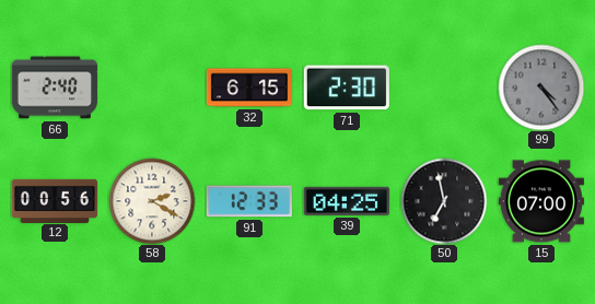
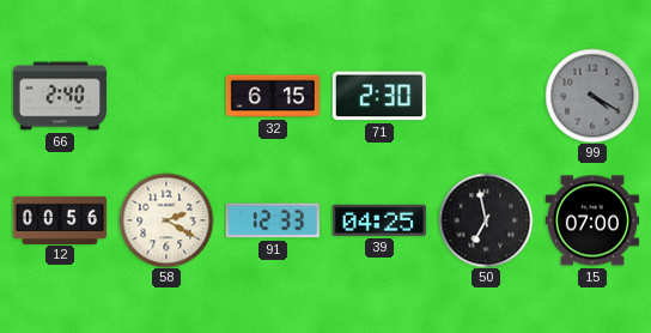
99: 4:24 -> 4:20 (592, 96)
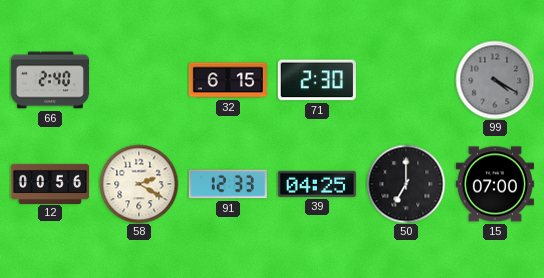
50: 6:58 -> 7:00 (406, 184)
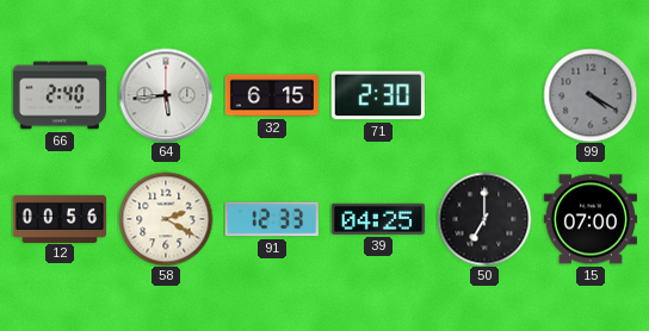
64: none -> 5:44 (166, 95)
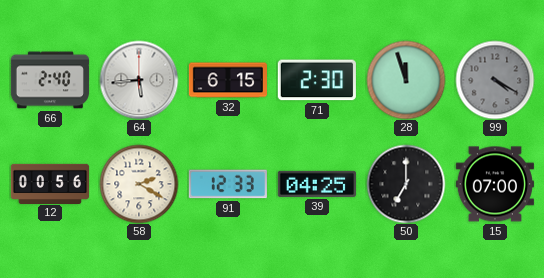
28: none -> 11:57 (406, 80)
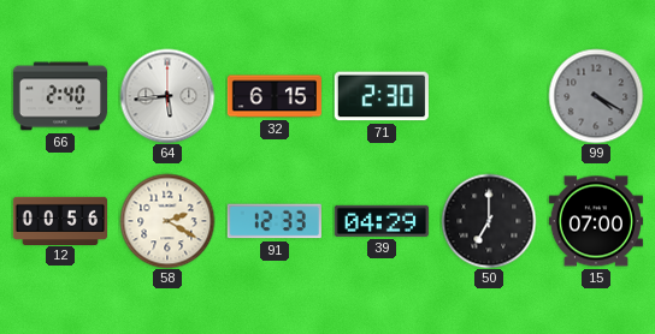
28: 11:57 -> none (406, 80)
39: 04:25 -> 04:29 (382, 221)
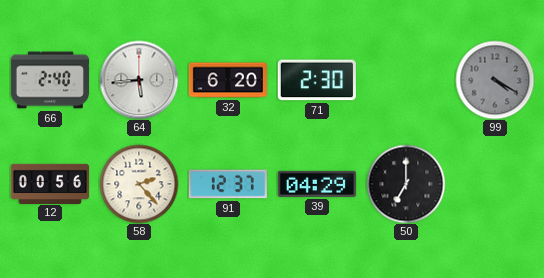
32: 6:15 -> 6:20 (228, 80)
58: 2:20 -> 2:23 (139, 184)
91: 12:33 -> 12:37 (228, 184)
15: 07:00 -> none (596, 221)
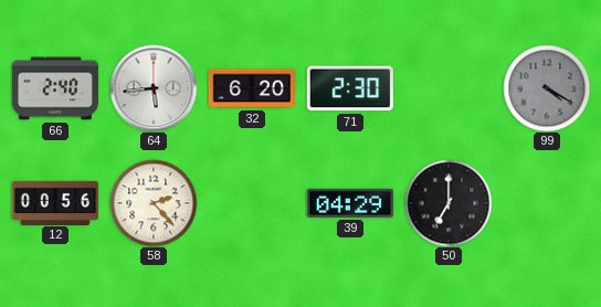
91: 12:37 -> none (228, 184)
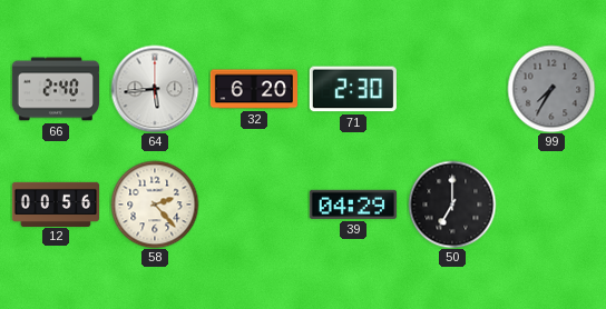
99: 4:20 -> 7:35 (551, 89)
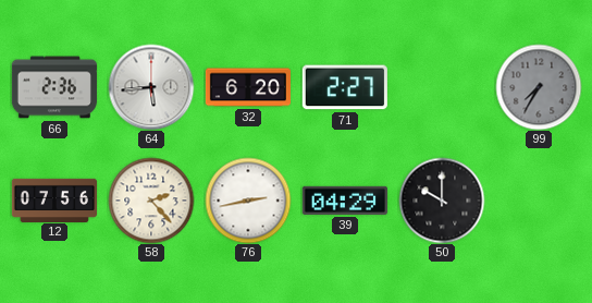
66: 2:40 -> 2:36 (54, 87)
71: 2:30 -> 2:27 (345, 87)
12: 00:56 -> 07:56 (53, 199)
76: none -> 2:43 (248, 201)
50: 7:00 -> 10:00 (442, 201)
